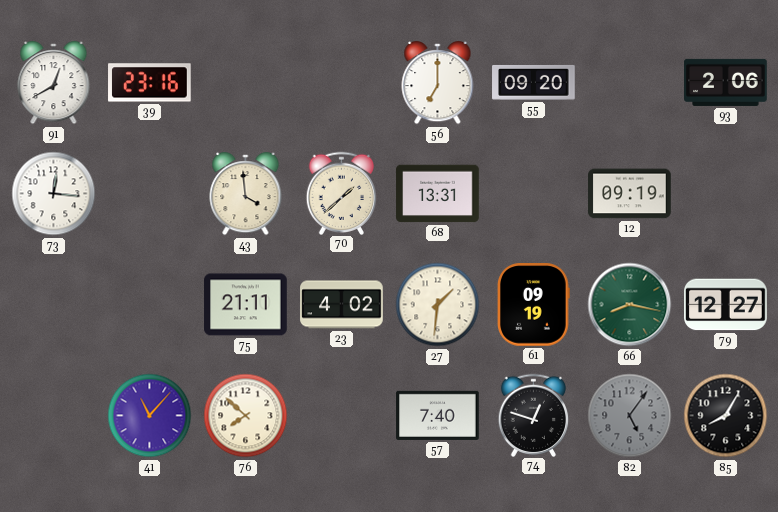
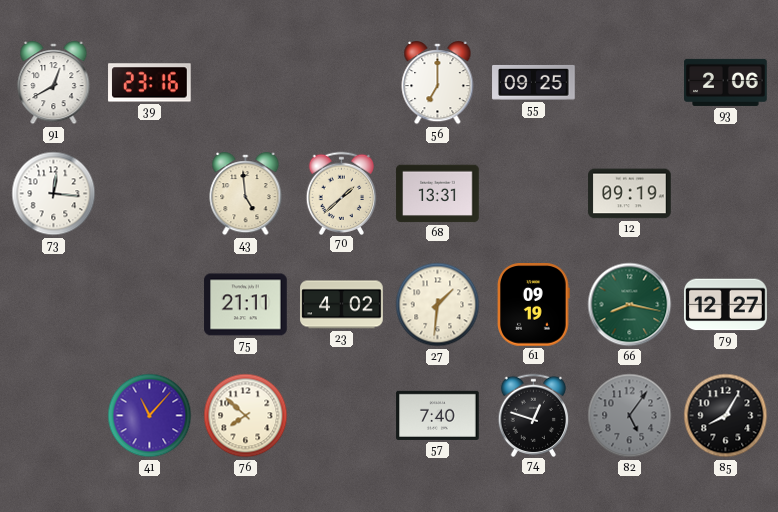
55: 09:20 -> 09:25 (534, 82)
43: 3:59 -> 4:59 (246, 195)
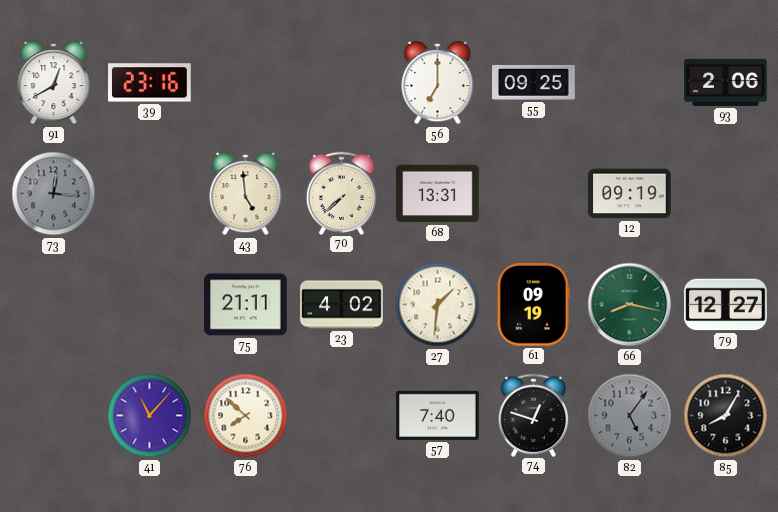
73 dial: white -> grey (54, 194)
70: 1:38 -> 7:38 (342, 193)
